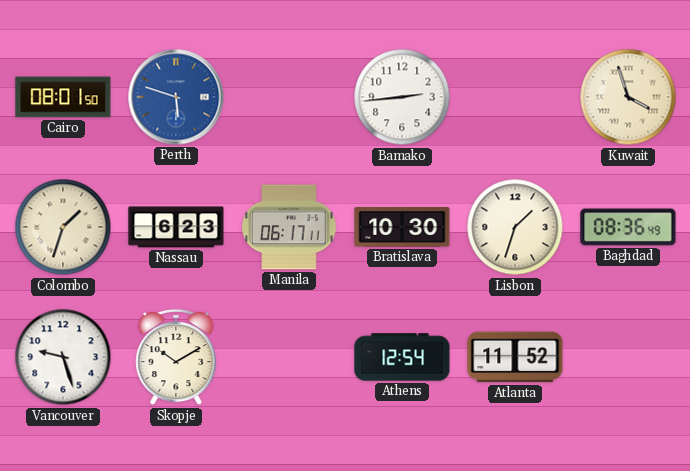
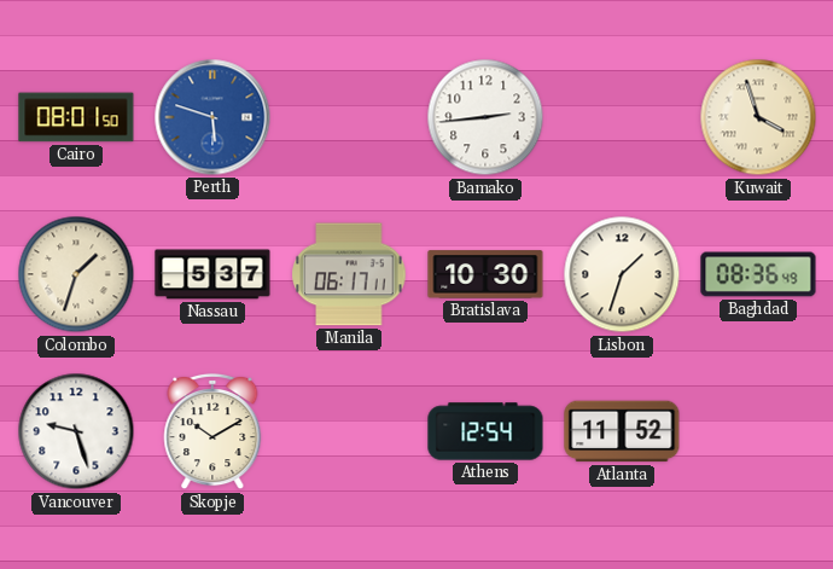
Nassau: 6:23 -> 5:37 (212, 274)
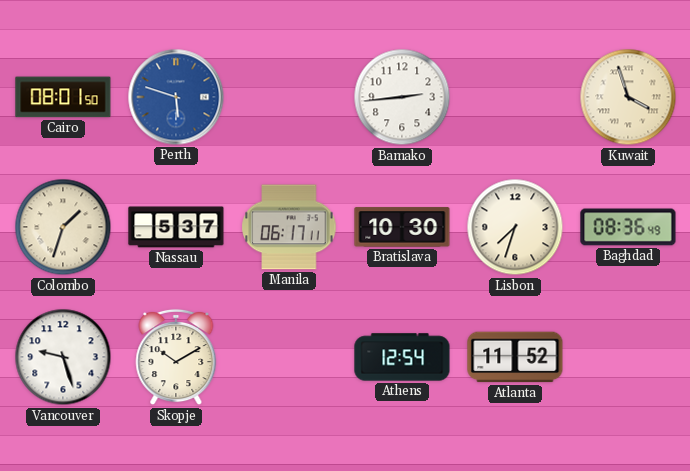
Lisbon: 1:33 -> 7:33 (515, 227)
